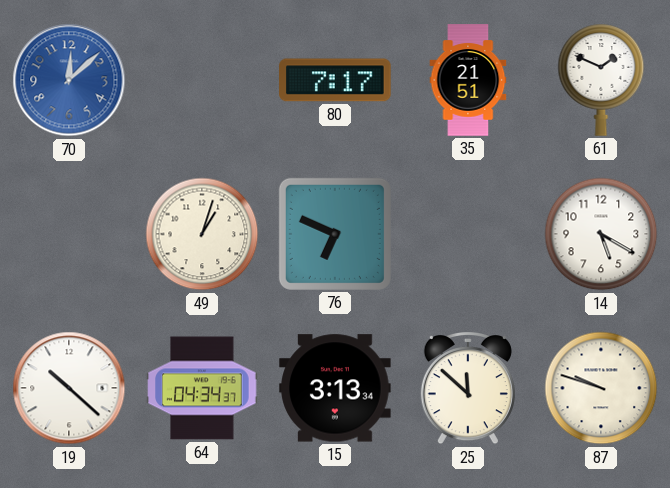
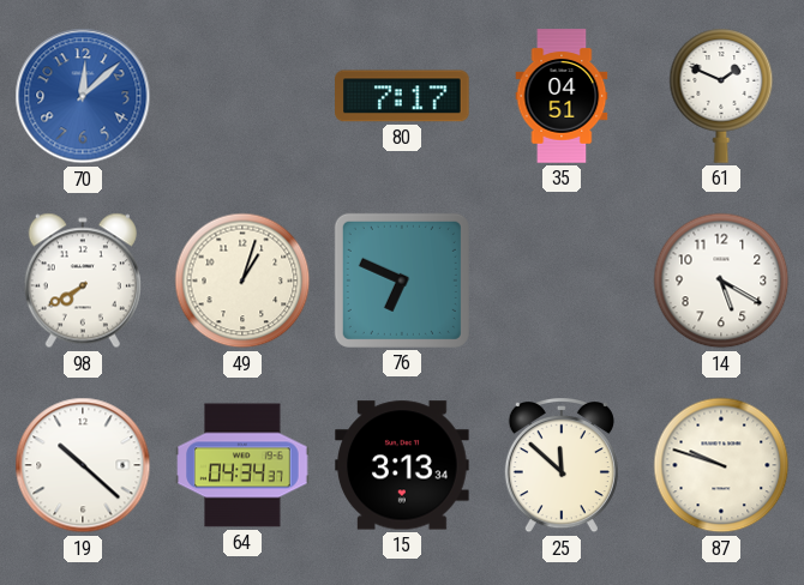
35: 21:51 -> 04:51 (562, 96)
98: none -> 7:40 (83, 281)
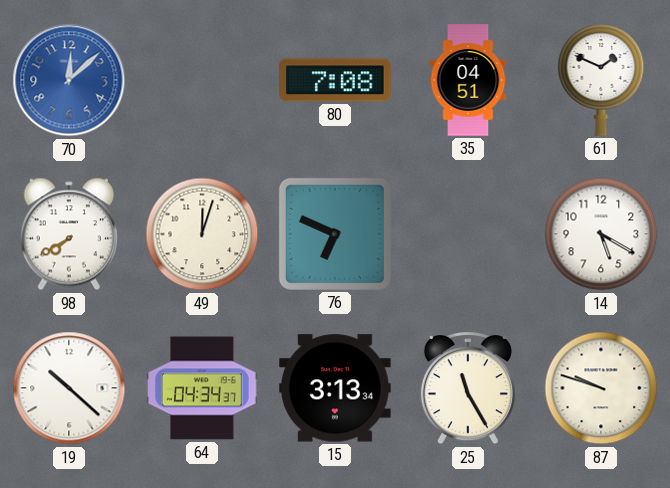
80: 7:17 -> 7:08 (335, 80)
49: 1:03 -> 12:03 (202, 234)
25: 11:52 -> 11:25 (468, 389)
